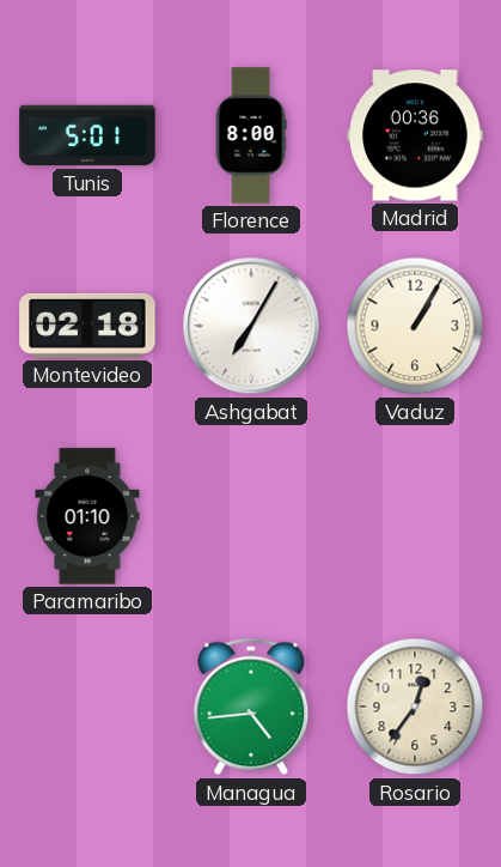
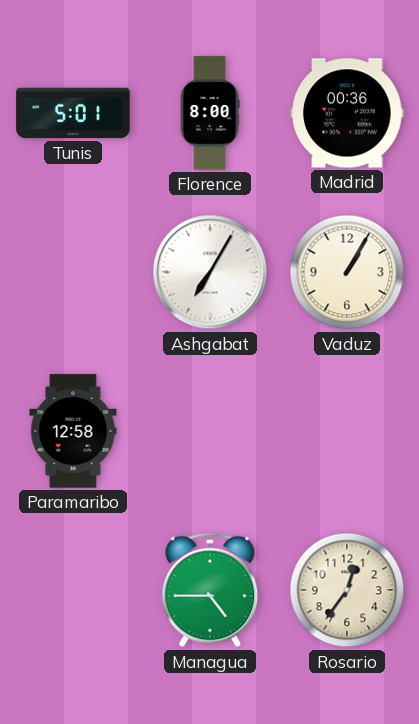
Montevideo: 02:18 -> none (87, 326)
Paramaribo: 01:10 -> 12:58 (73, 431)
Managua: 4:44 -> 4:45 (210, 590)
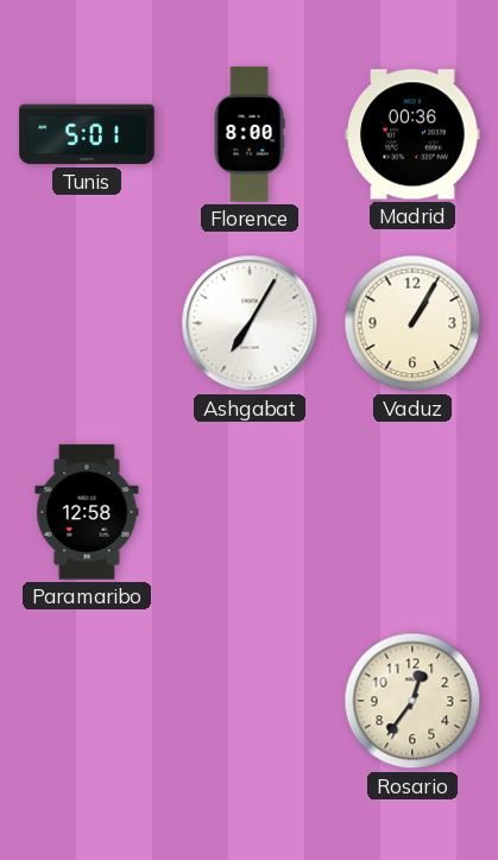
Managua: 4:45 -> none (210, 590)
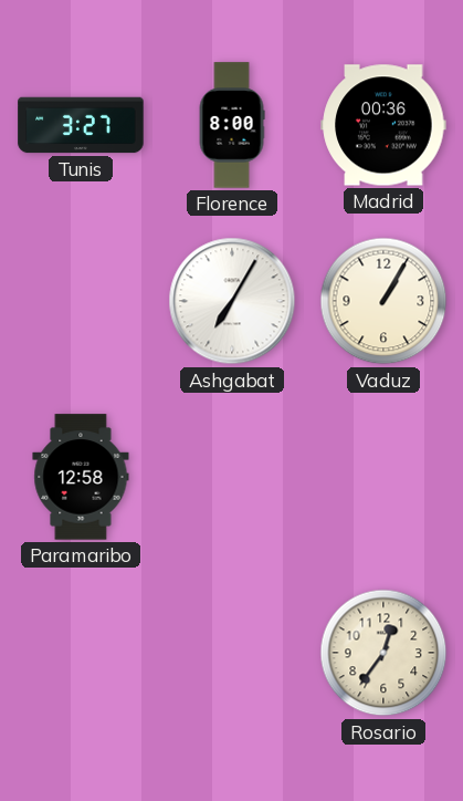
Tunis: 5:01 -> 3:27 (81, 125)
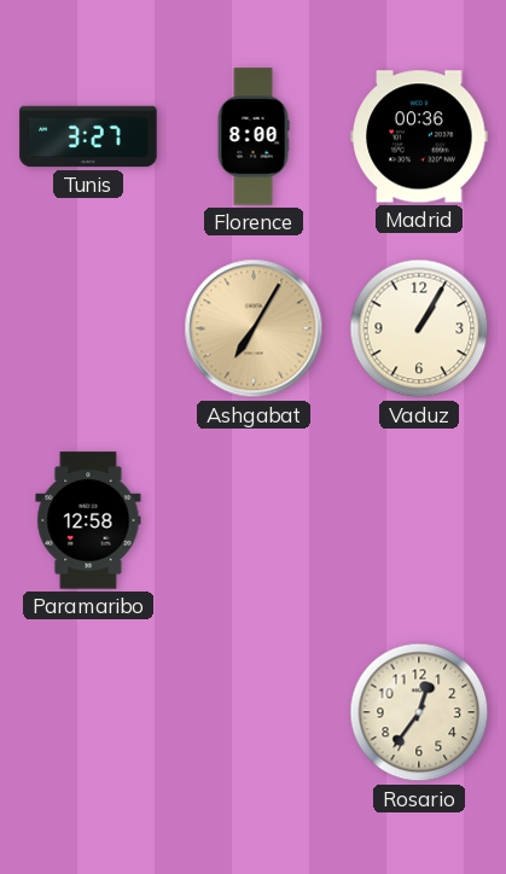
Ashgabat dial: white -> champagne (254, 328)
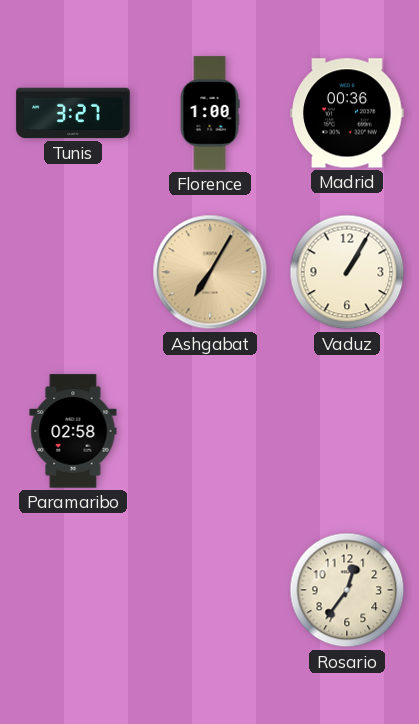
Florence: 8:00 -> 1:00 (210, 113)
Paramaribo: 12:58 -> 02:58 (73, 431)
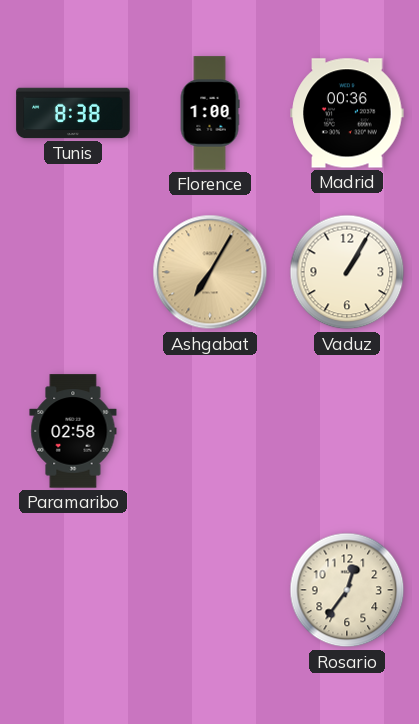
Tunis: 3:27 -> 8:38 (73, 113)
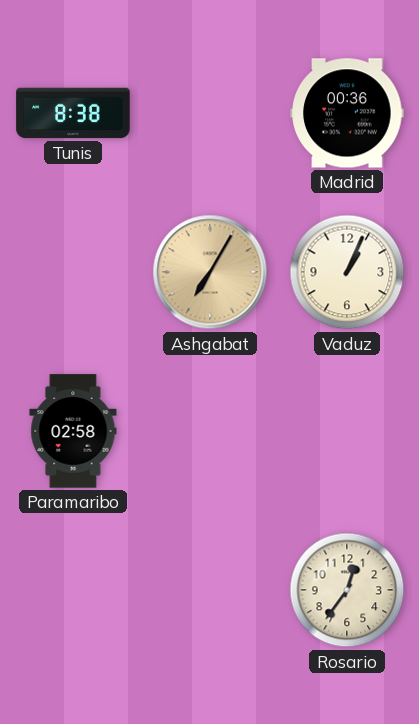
Florence: 1:00 -> none (210, 113)
Vaduz: 1:05 -> 1:04 (347, 272)
